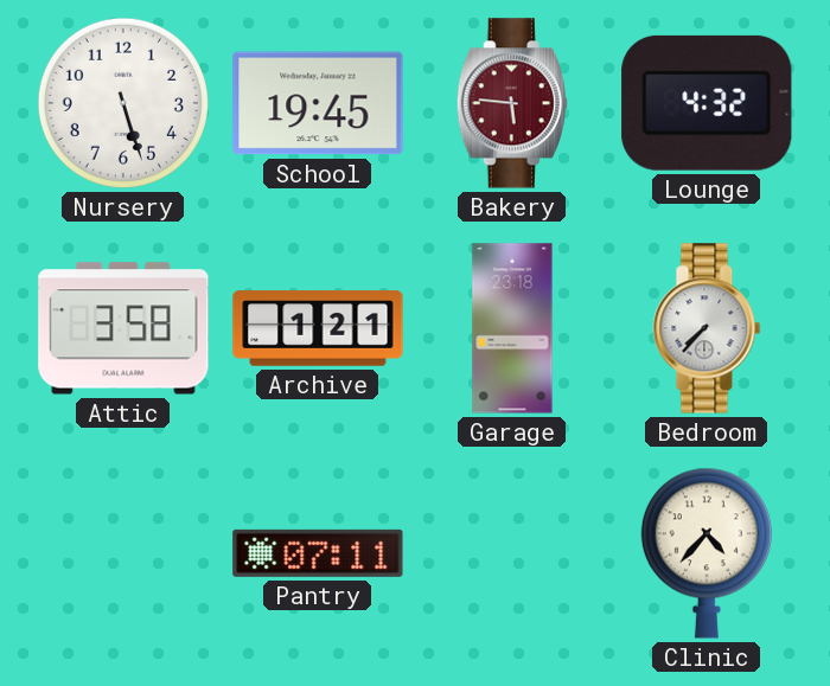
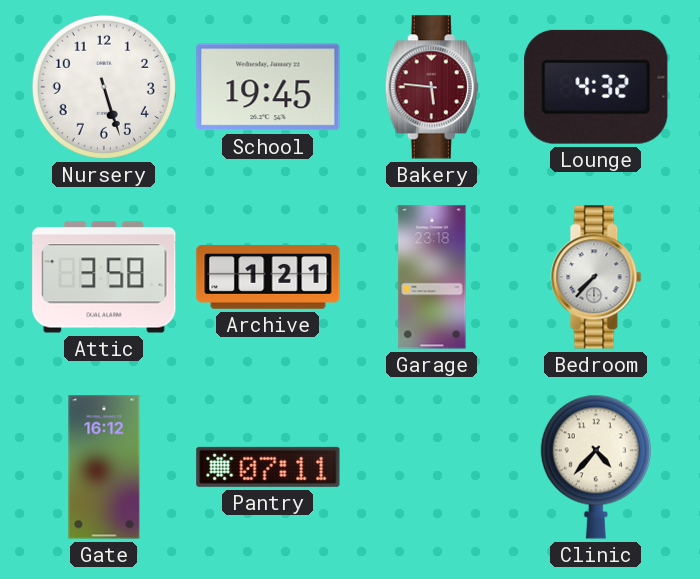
Gate: none -> 16:12 (104, 467)
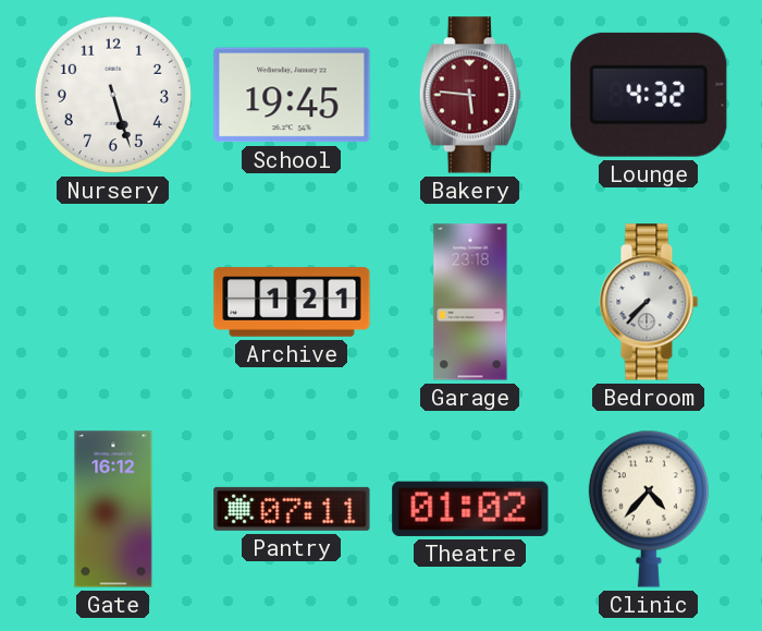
Attic: 3:58 -> none (104, 277)
Theatre: none -> 01:02 (470, 509)
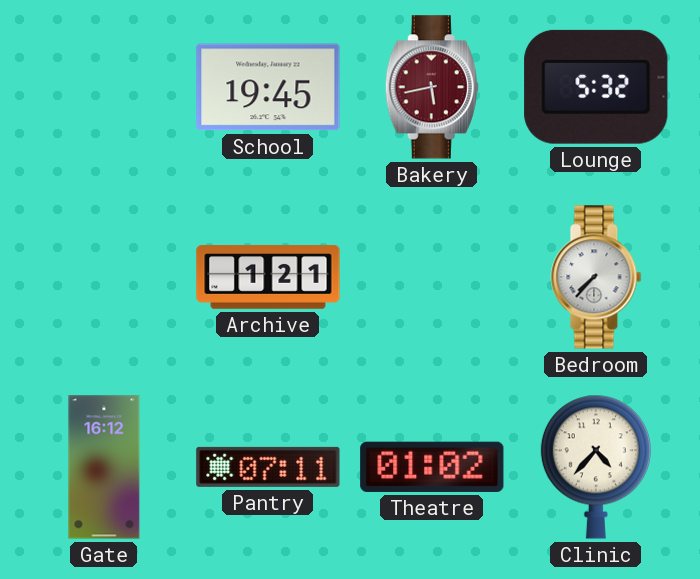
Nursery: 5:27 -> none (113, 95)
Bakery: 5:46 -> 5:43 (432, 87)
Lounge: 4:32 -> 5:32 (596, 87)
Garage: 23:18 -> none (470, 302)
